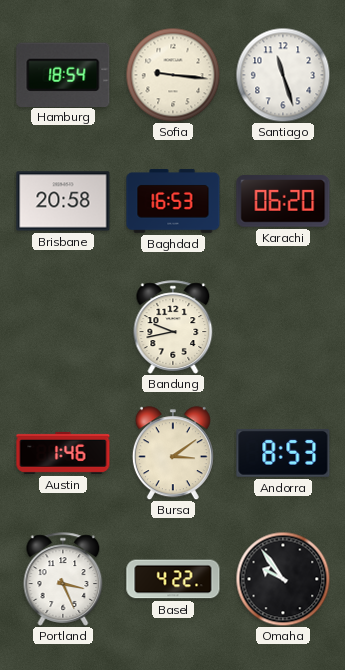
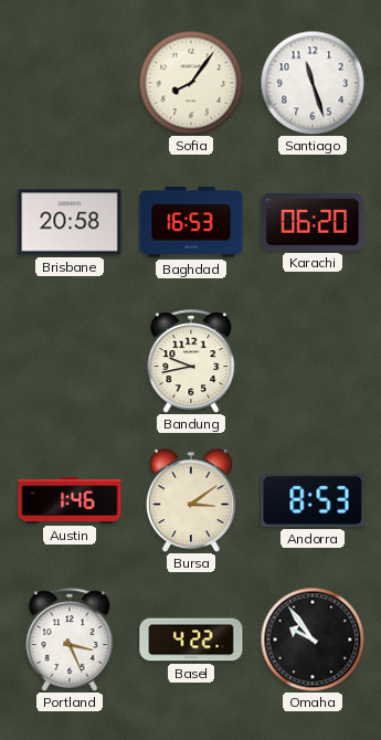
Hamburg: 18:54 -> none (63, 74)
Sofia: 9:16 -> 8:06 (191, 83)
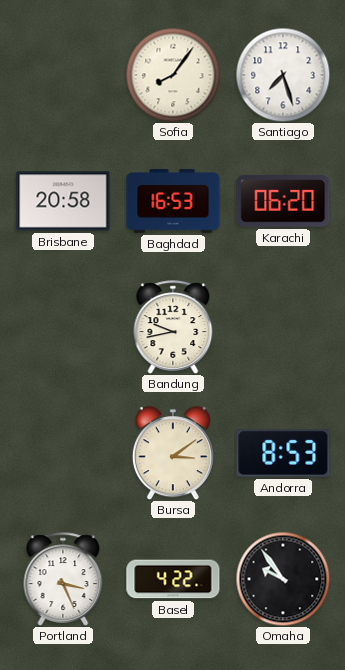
Santiago: 11:27 -> 7:27 (283, 75)
Austin: 1:46 -> none (70, 500)
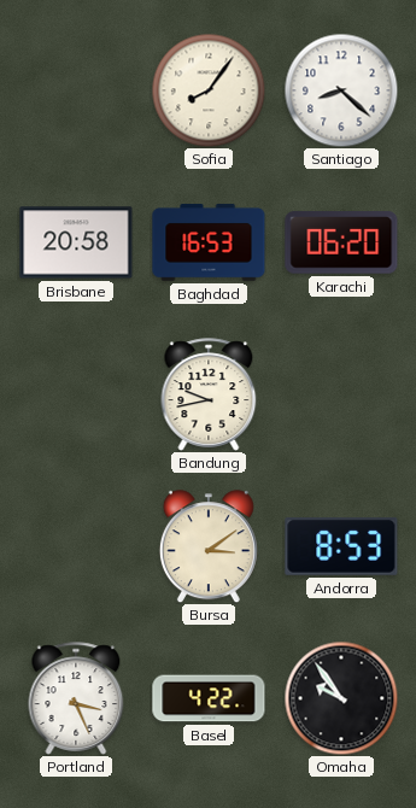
Santiago: 7:27 -> 8:22 (341, 90)
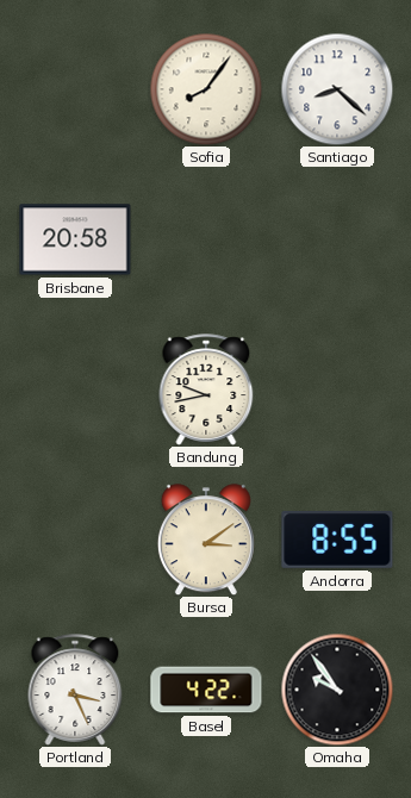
Baghdad: 16:53 -> none (209, 242)
Karachi: 06:20 -> none (341, 242)
Andorra: 8:53 -> 8:55 (337, 540)
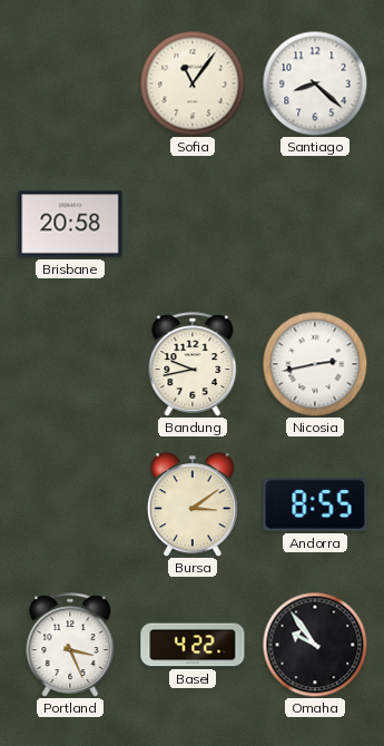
Sofia: 8:06 -> 11:06 (193, 84)
Nicosia: none -> 2:43 (315, 364)
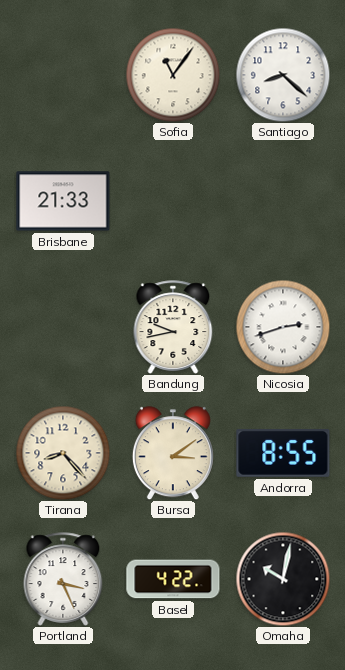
Brisbane: 20:58 -> 21:33 (63, 201)
Nicosia: 2:43 -> 2:42 (283, 327)
Tirana: none -> 8:23 (63, 453)
Omaha: 9:54 -> 10:02 (283, 579)
